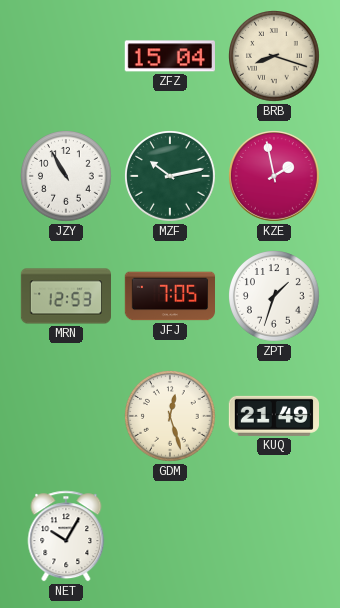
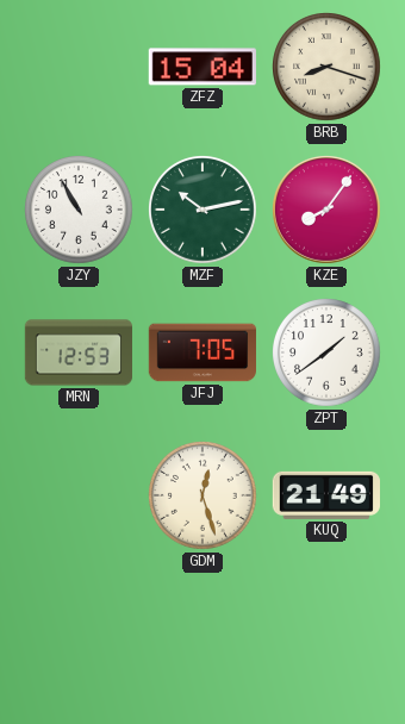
KZE: 1:58 -> 8:06 (328, 211)
ZPT: 1:33 -> 1:39 (328, 354)
NET: 10:05 -> none (66, 536)
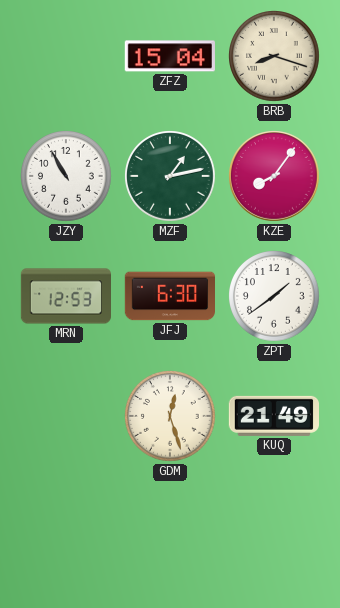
MZF: 10:13 -> 1:13 (171, 177)
JFJ: 7:05 -> 6:30 (169, 296)
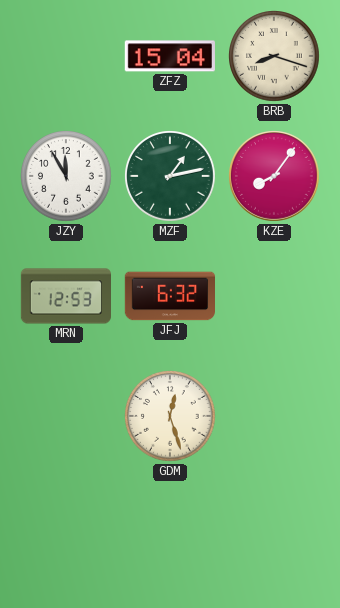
JZY: 10:55 -> 11:55 (67, 177)
JFJ: 6:30 -> 6:32 (169, 296)
ZPT: 1:39 -> none (275, 297)
KUQ: 21:49 -> none (273, 416)
